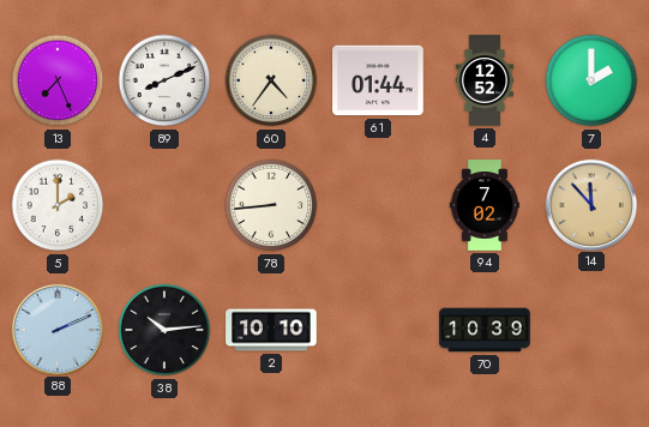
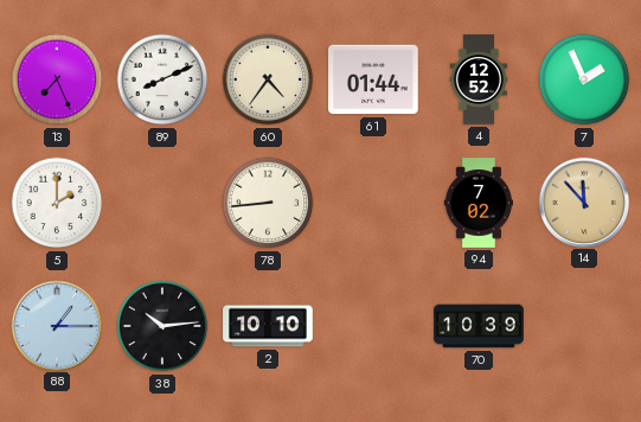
7: 2:00 -> 1:56 (584, 79)
88: 2:11 -> 1:15 (56, 325)
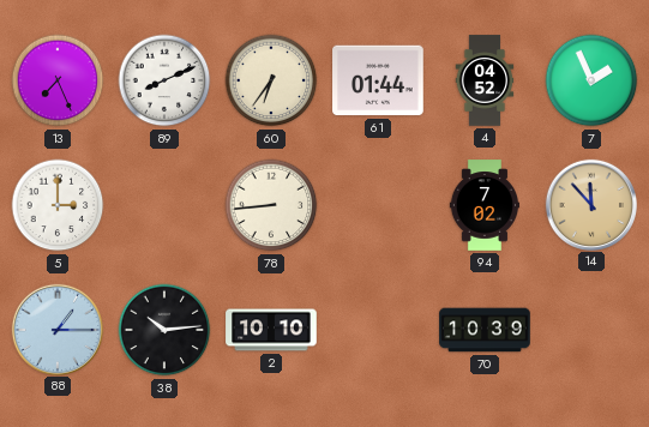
60: 4:36 -> 6:36 (271, 80)
4: 12:52 -> 04:52 (485, 80)
5: 2:00 -> 3:00 (58, 205)
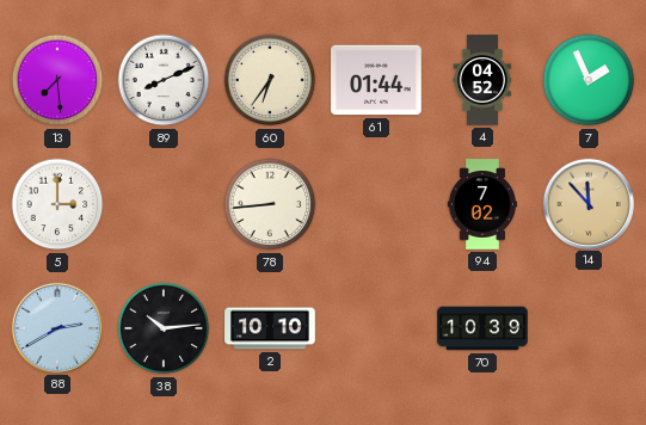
13: 7:26 -> 7:29 (57, 80)
88: 1:15 -> 2:40 (56, 327)
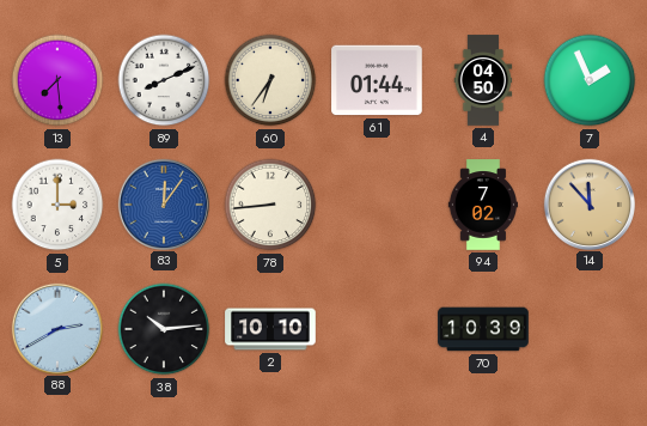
4: 04:52 -> 04:50 (483, 80)
83: none -> 12:06 (163, 203)
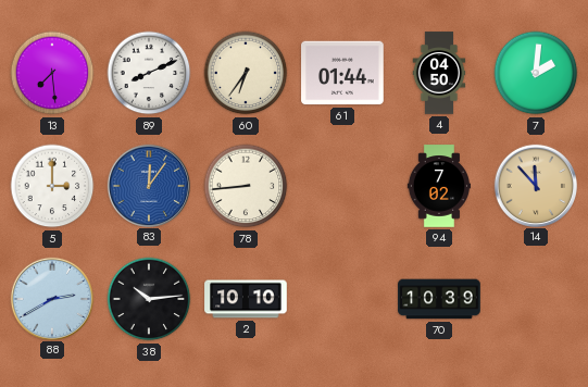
7: 1:56 -> 2:01 (536, 73)
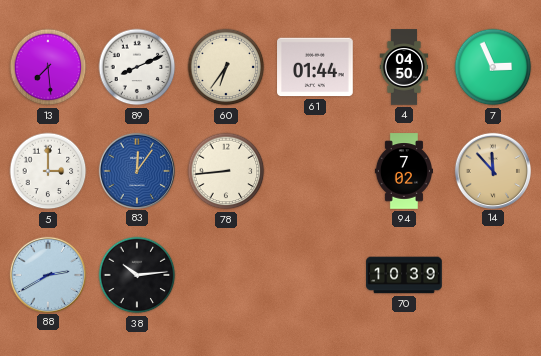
7: 2:01 -> 2:56 (493, 67)
2: 10:10 -> none (246, 299)
